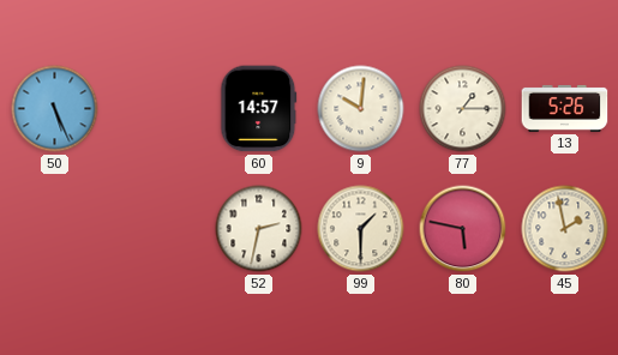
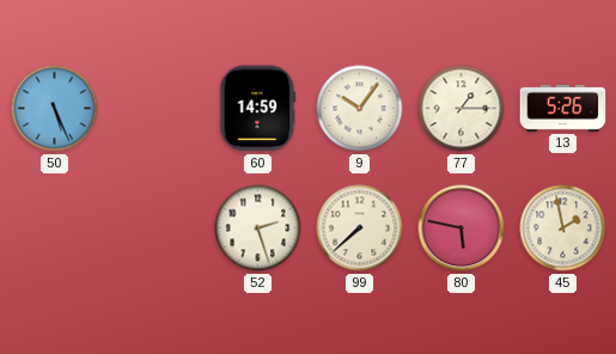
60: 14:57 -> 14:59 (258, 109)
9: 10:01 -> 10:06 (360, 109)
52: 2:32 -> 2:27 (258, 228)
99: 1:30 -> 7:38 (360, 228)
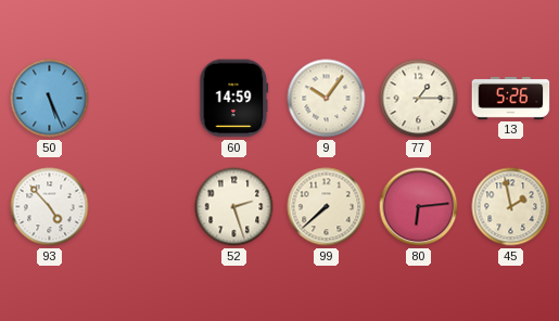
93: none -> 4:53 (50, 207)
80: 5:47 -> 6:14 (419, 207)
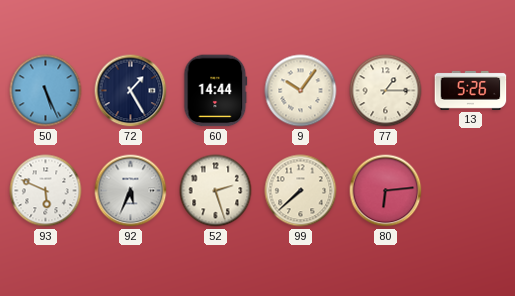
72: none -> 1:25 (131, 91)
60: 14:59 -> 14:44 (216, 91)
93: 4:53 -> 5:49 (46, 191)
92: none -> 5:34 (131, 191)
45: 1:58 -> none (511, 207)
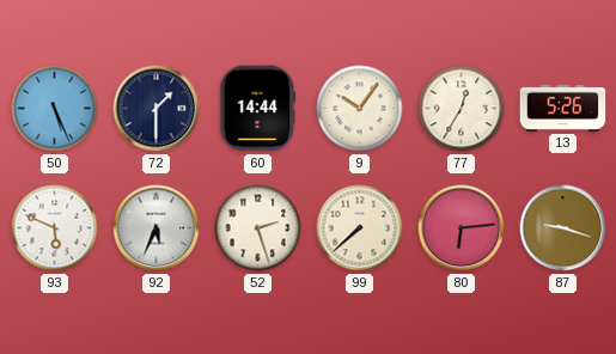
72: 1:25 -> 1:30 (157, 109)
77: 1:15 -> 12:35 (462, 109)
87: none -> 9:18 (563, 228)
